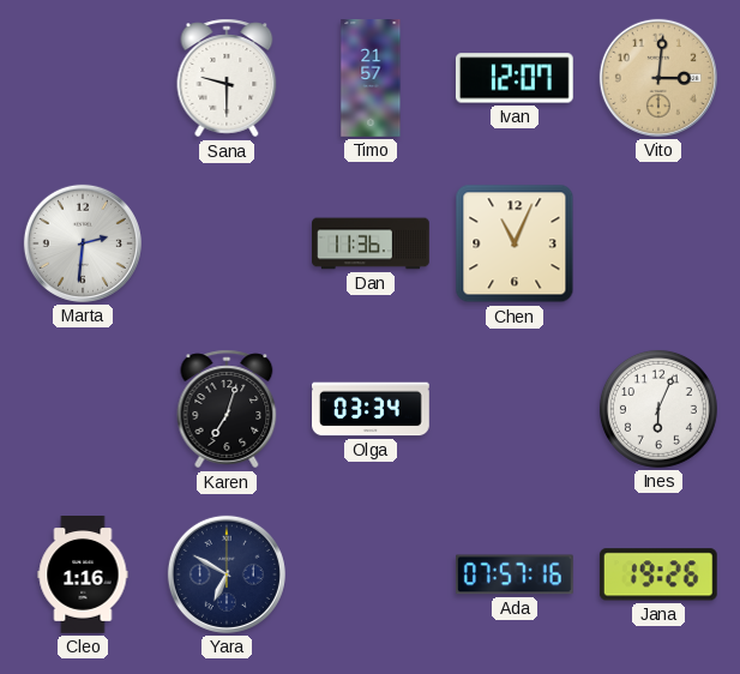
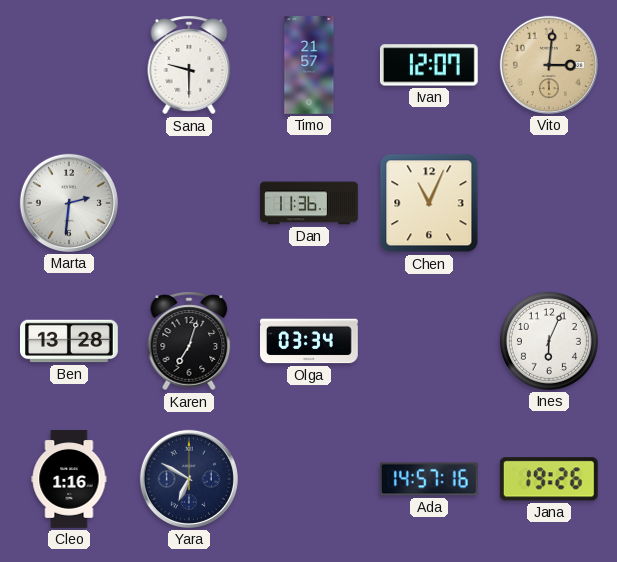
Ben: none -> 13:28 (70, 341)
Ada: 07:57 -> 14:57 (429, 479)
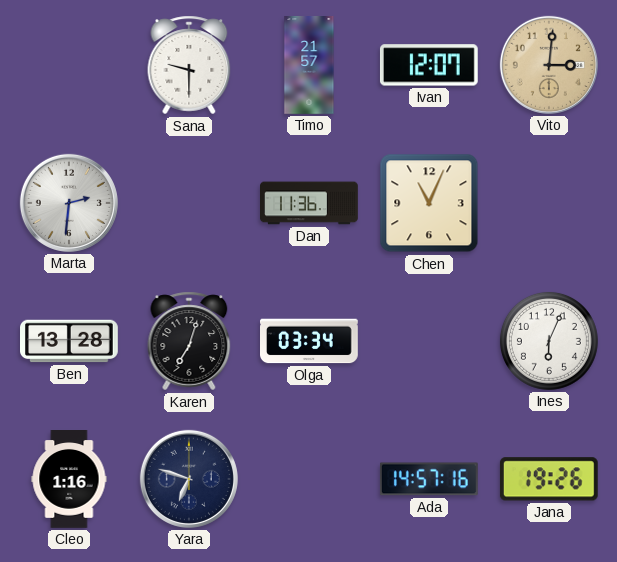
Yara: 6:50 -> 6:48 (189, 479)
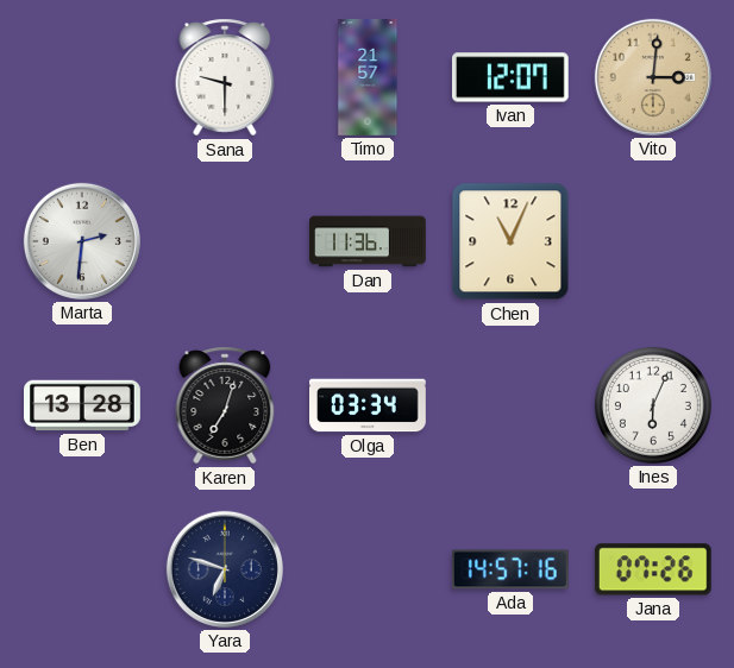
Cleo: 1:16 -> none (69, 479)
Jana: 19:26 -> 07:26 (653, 569)
